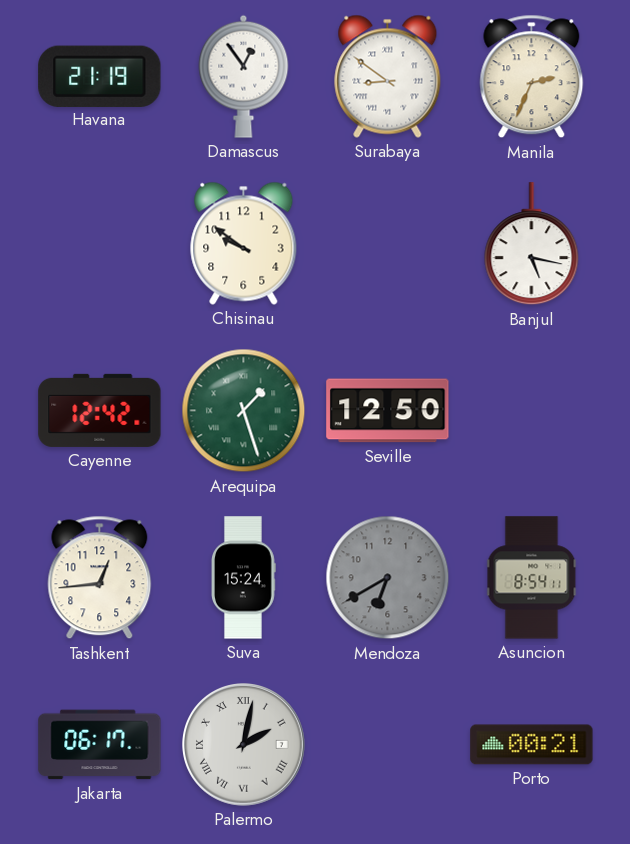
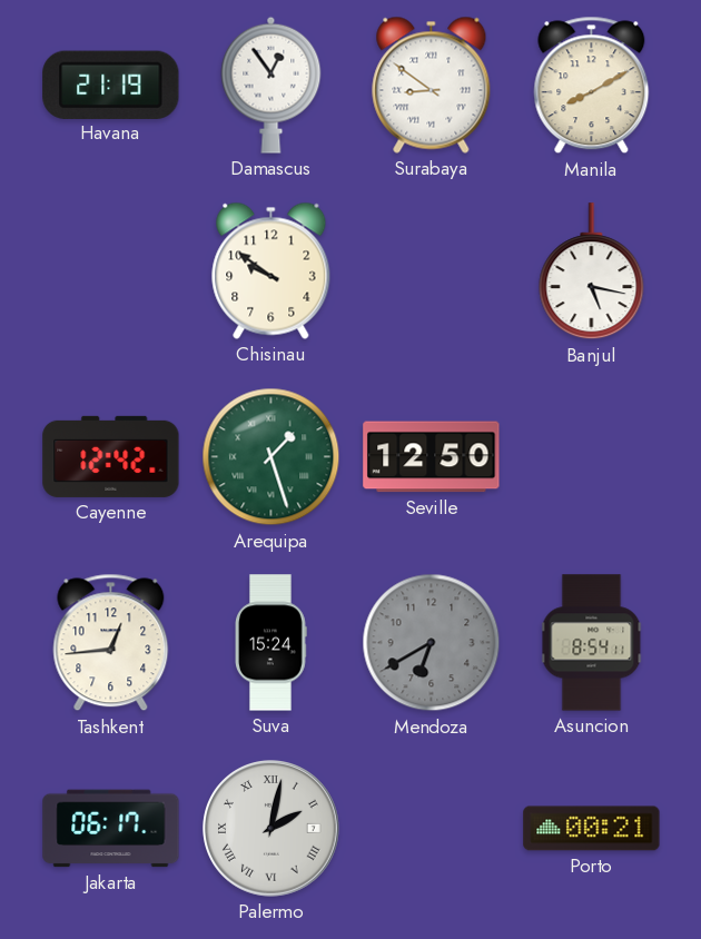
Manila: 2:34 -> 8:10 (592, 86)
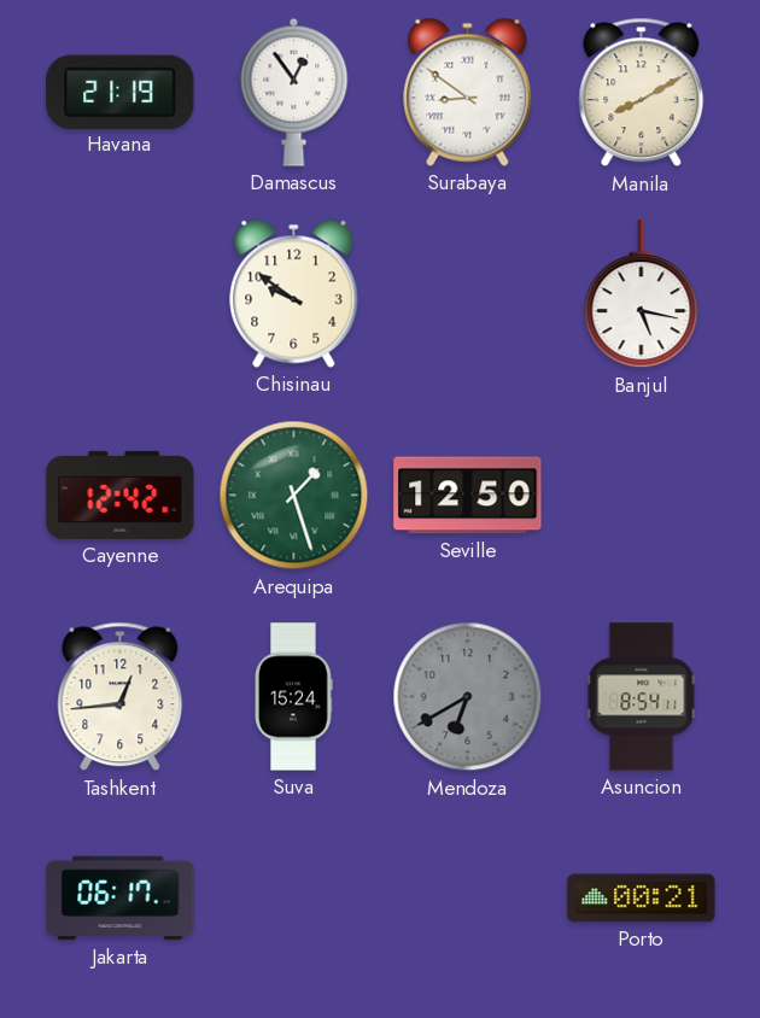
Palermo: 2:02 -> none (271, 829)
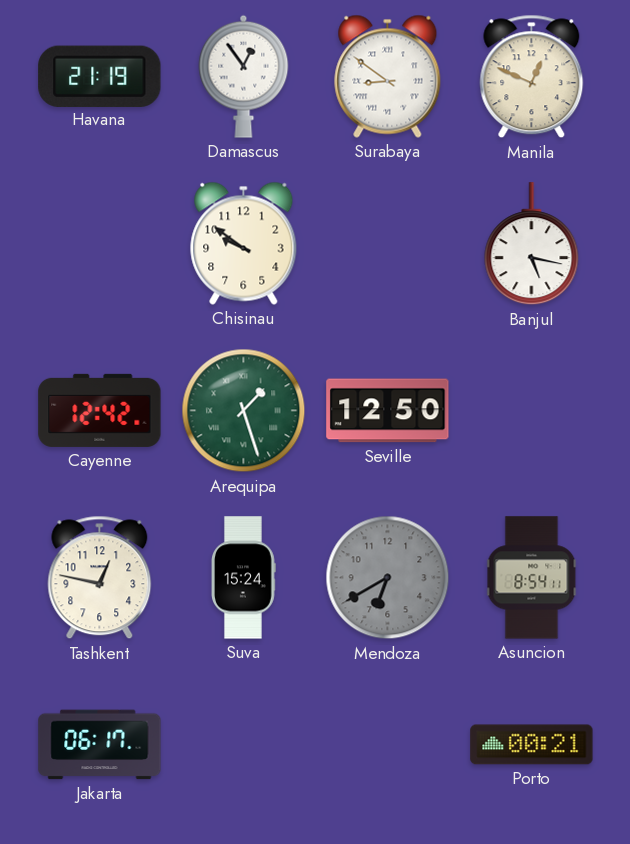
Manila: 8:10 -> 12:49 (532, 77)
Tashkent: 12:44 -> 12:47 (100, 578)
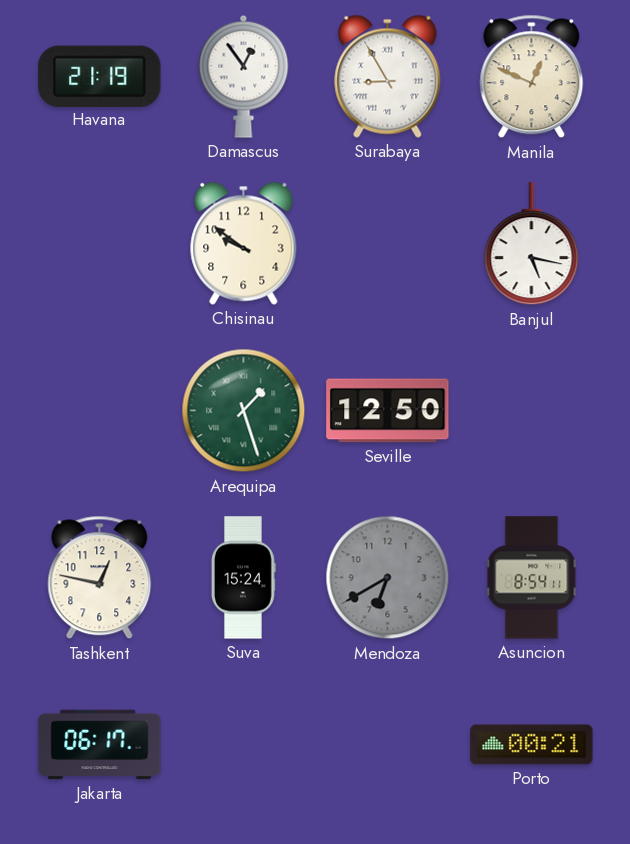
Surabaya: 8:51 -> 8:55 (388, 76)
Cayenne: 12:42 -> none (100, 410)
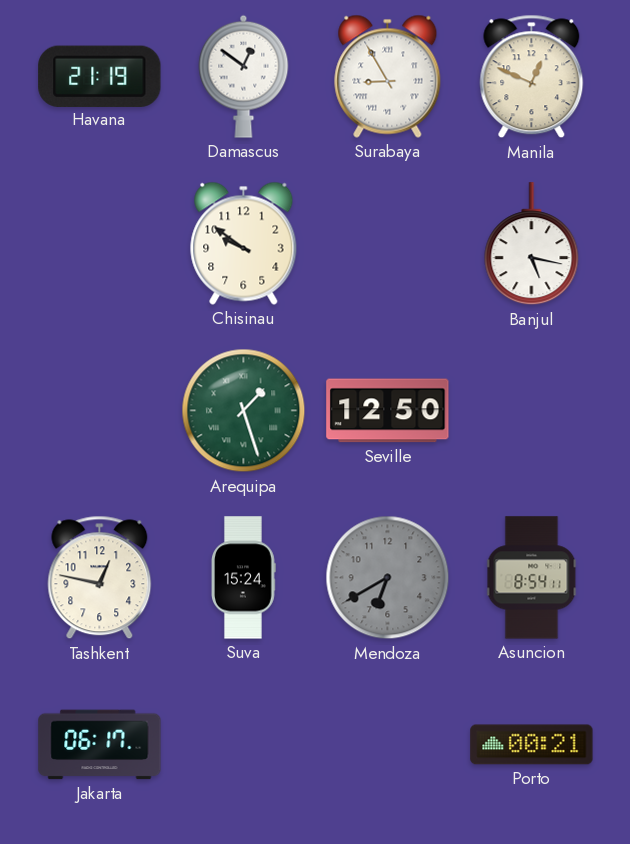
Damascus: 12:54 -> 12:51 (244, 76)
